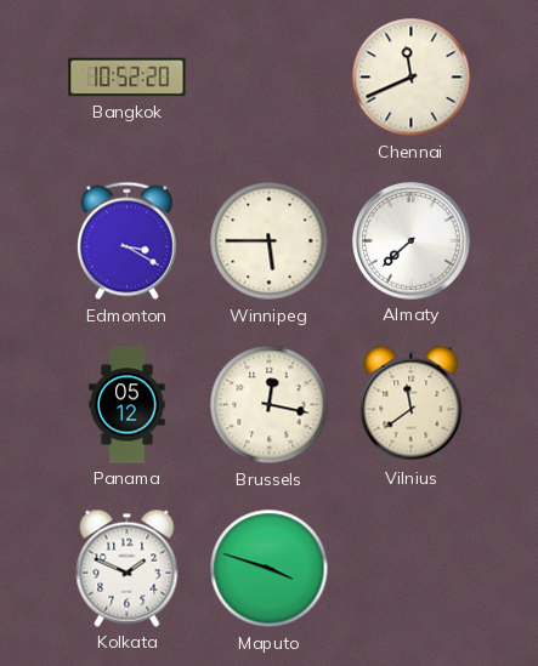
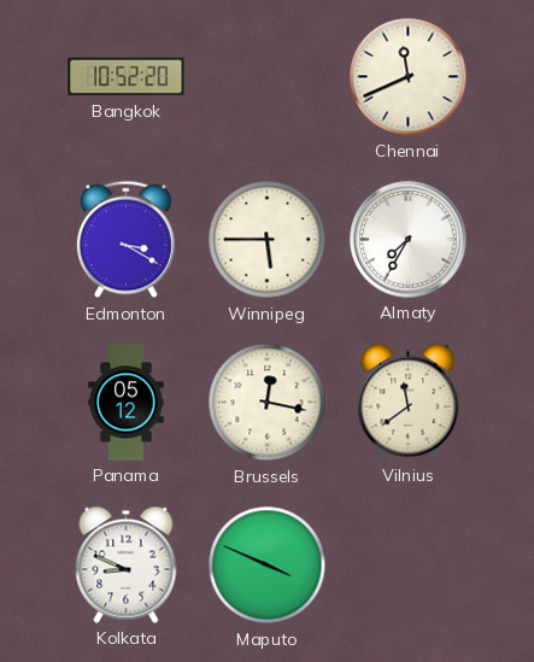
Almaty: 7:38 -> 7:35 (409, 240)
Kolkata: 1:49 -> 8:49 (127, 564)
Maputo: 3:48 -> 3:49 (268, 566)
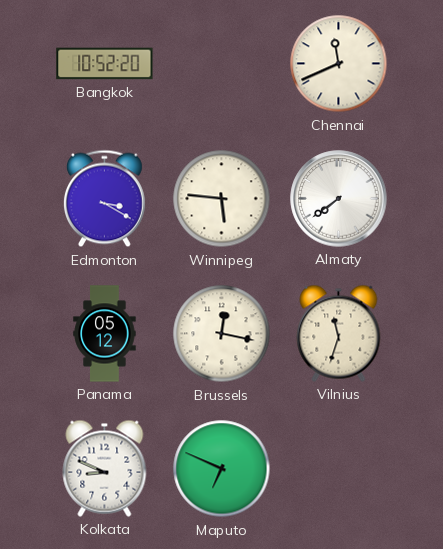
Winnipeg: 5:45 -> 5:46 (222, 199)
Almaty: 7:35 -> 7:39 (339, 199)
Vilnius: 11:39 -> 11:33 (339, 333)
Maputo: 3:49 -> 6:49 (222, 469)
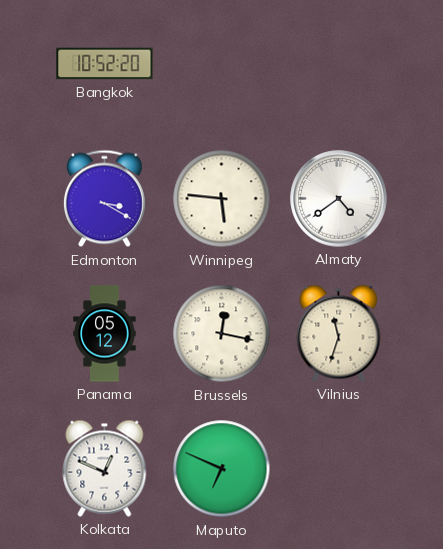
Chennai: 11:41 -> none (339, 64)
Almaty: 7:39 -> 4:39 (339, 199)
Kolkata: 8:49 -> 12:49 (105, 468)
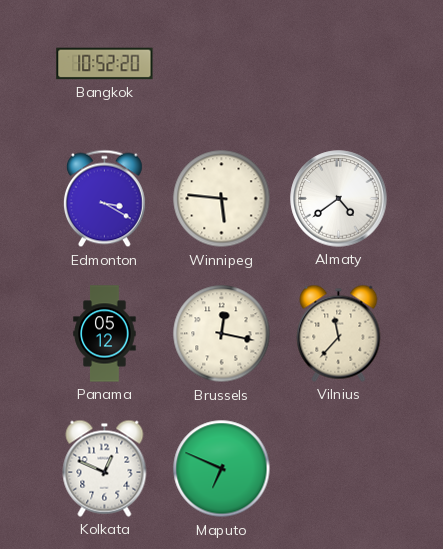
Vilnius: 11:33 -> 11:37 (339, 333)
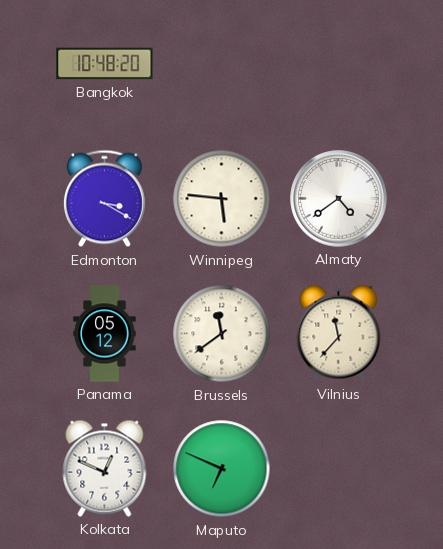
Bangkok: 10:52 -> 10:48 (105, 64)
Brussels: 12:17 -> 11:39 (222, 334)
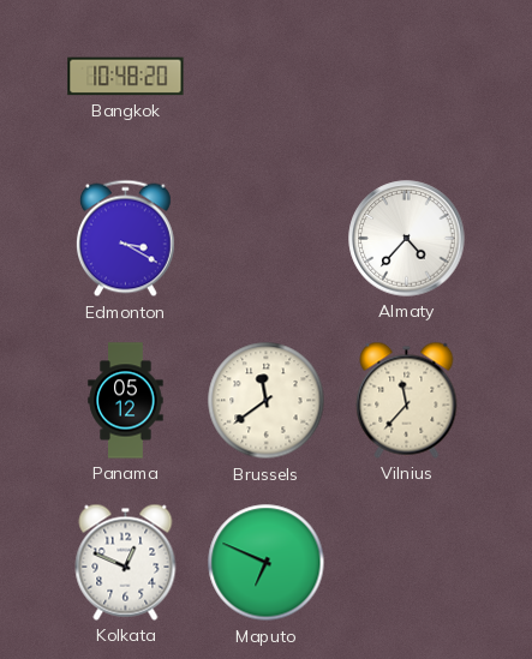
Winnipeg: 5:46 -> none (222, 199)
Almaty: 4:39 -> 4:37 (407, 239)
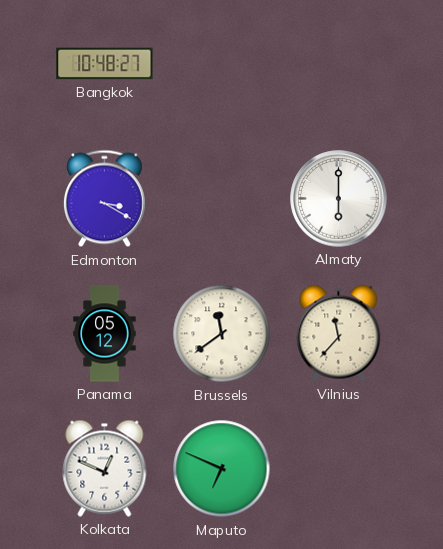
Bangkok: 10:48:20 -> 10:48:27 (105, 64)
Almaty: 4:37 -> 6:00 (339, 199)
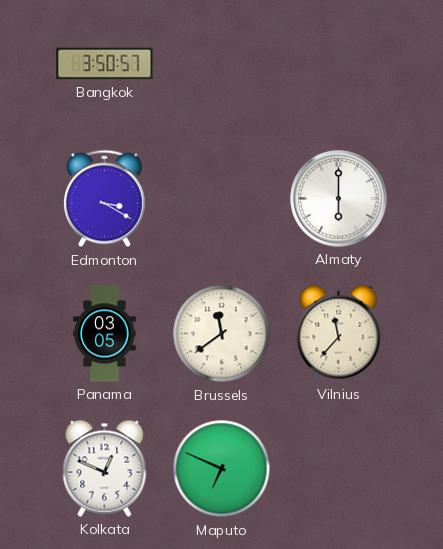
Bangkok: 10:48 -> 3:50 (105, 64)
Panama: 05:12 -> 03:05 (105, 334)
